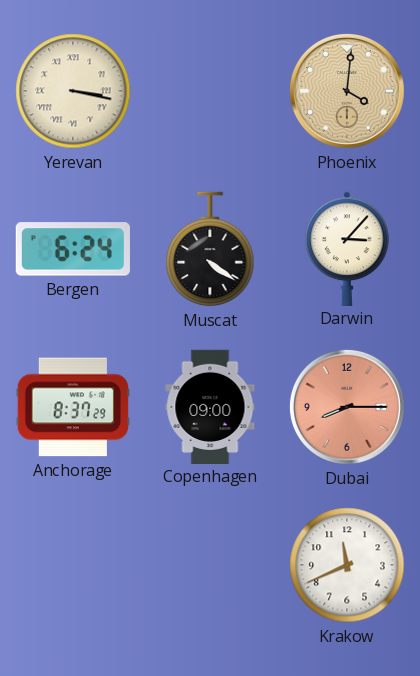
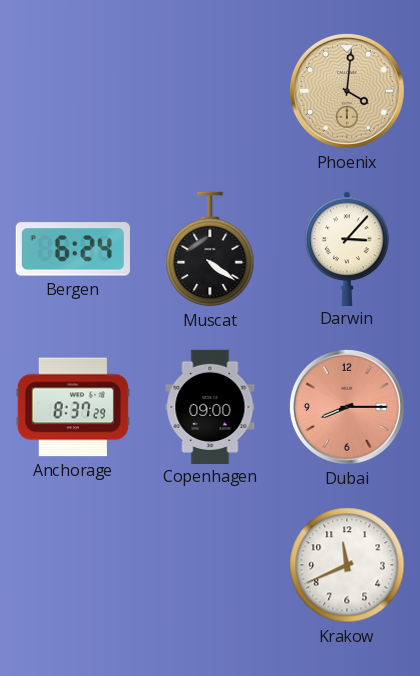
Yerevan: 3:17 -> none (73, 91)
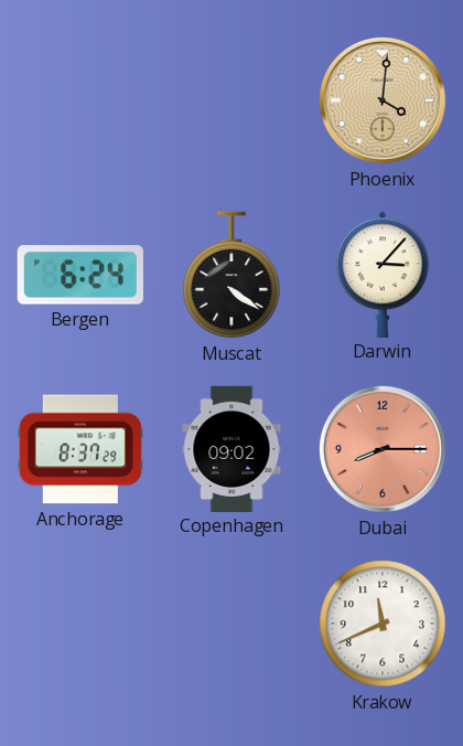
Copenhagen: 09:00 -> 09:02 (232, 448)
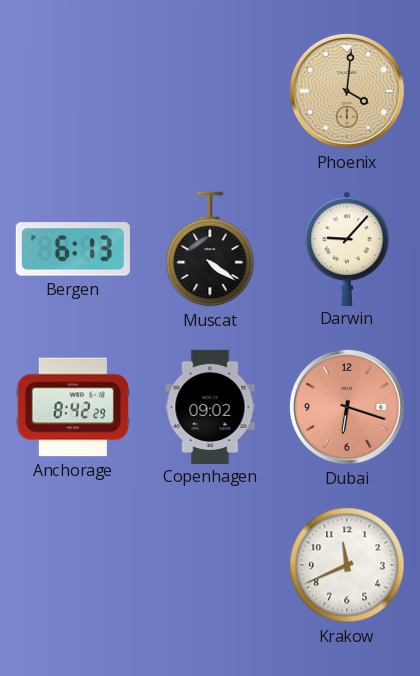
Bergen: 6:24 -> 6:13 (73, 249)
Darwin: 3:07 -> 9:07 (347, 248)
Anchorage: 8:37 -> 8:42 (72, 407)
Dubai: 8:15 -> 6:18 (347, 407)
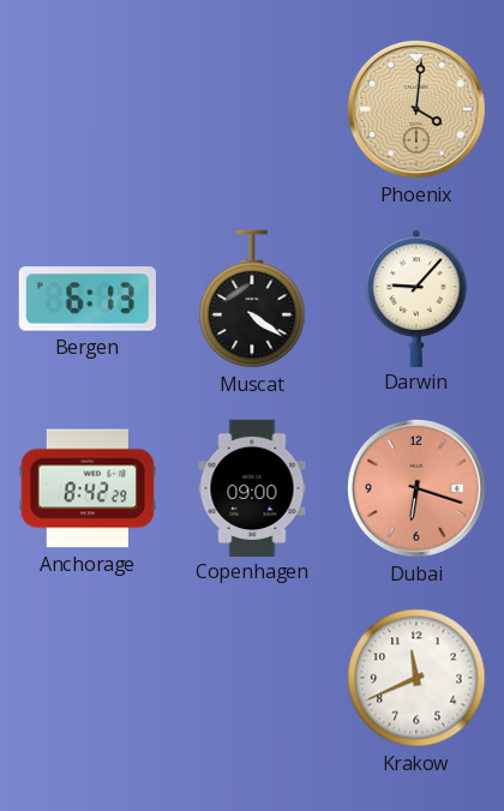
Copenhagen: 09:02 -> 09:00 (252, 487)
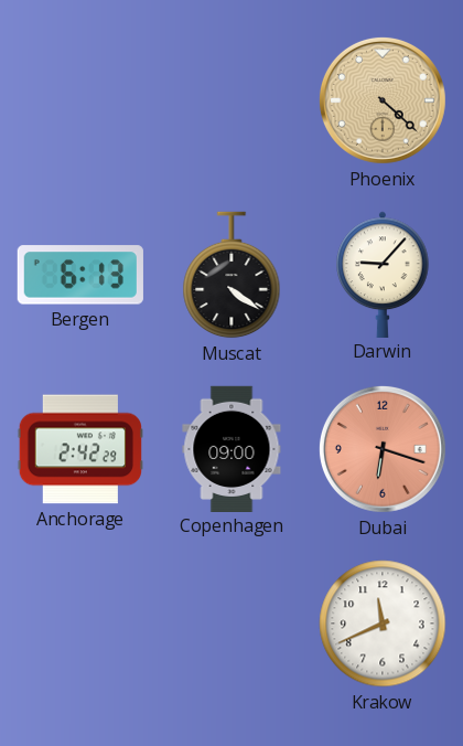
Phoenix: 4:01 -> 4:22 (383, 100)
Anchorage: 8:42 -> 2:42 (79, 449)
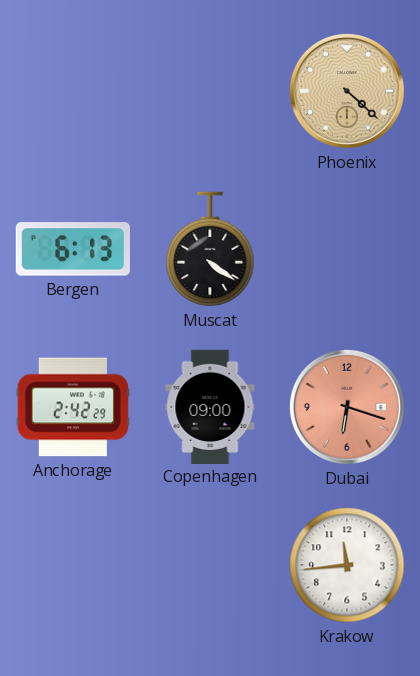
Darwin: 9:07 -> none (383, 274)
Krakow: 11:41 -> 11:44 (347, 565)
